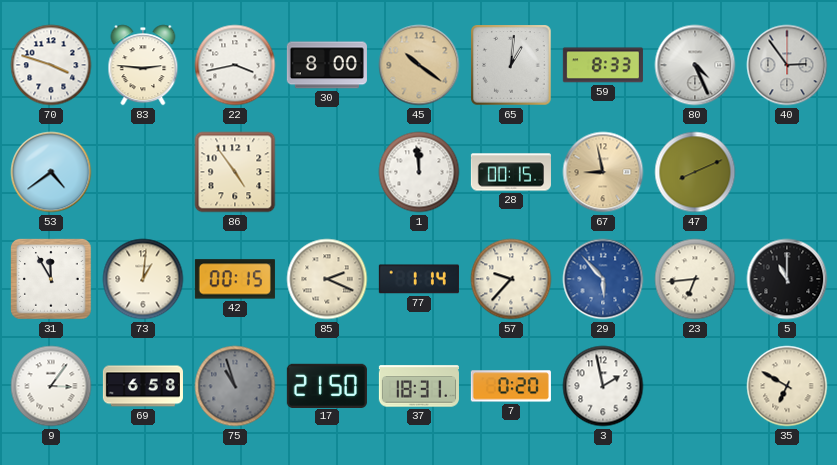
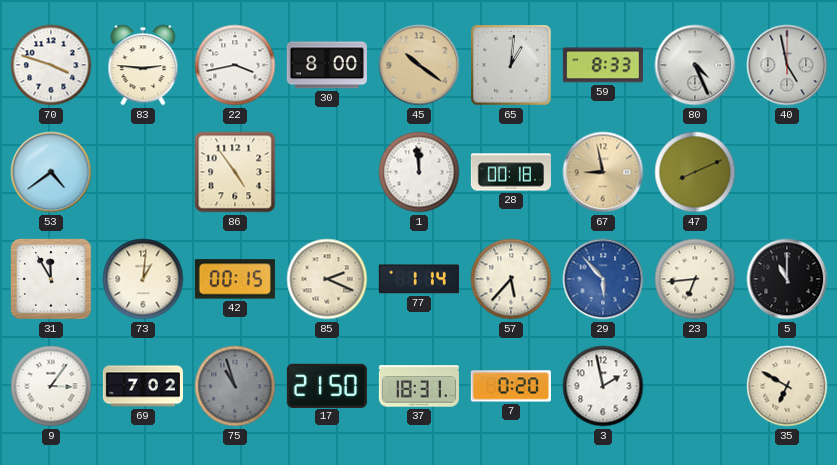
40: 2:54 -> 4:58 (787, 65)
28: 00:15 -> 00:18 (511, 172)
57: 9:37 -> 5:37 (511, 279)
69: 6:58 -> 7:02 (143, 386)
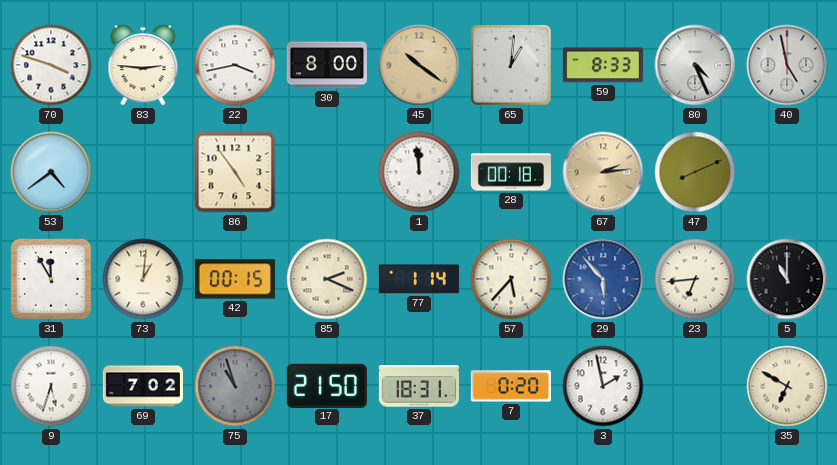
67: 8:58 -> 2:14 (603, 172)
9: 3:06 -> 5:33 (51, 386)
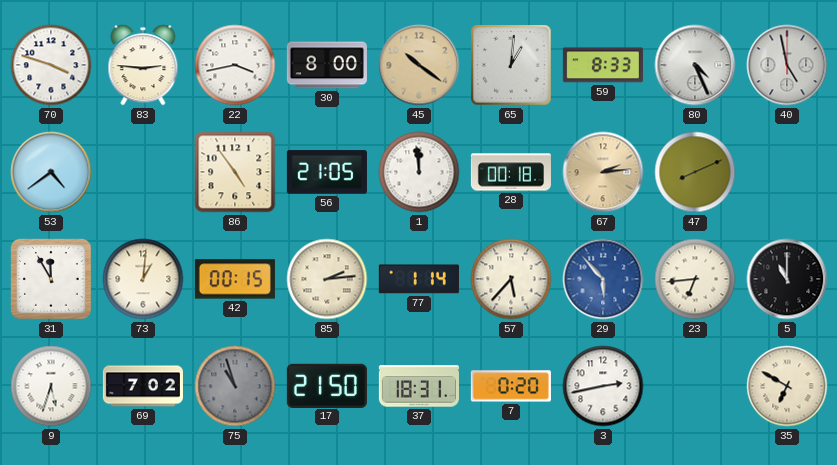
56: none -> 21:05 (327, 172)
85: 2:19 -> 2:14 (327, 279)
3: 1:58 -> 2:43 (603, 386)
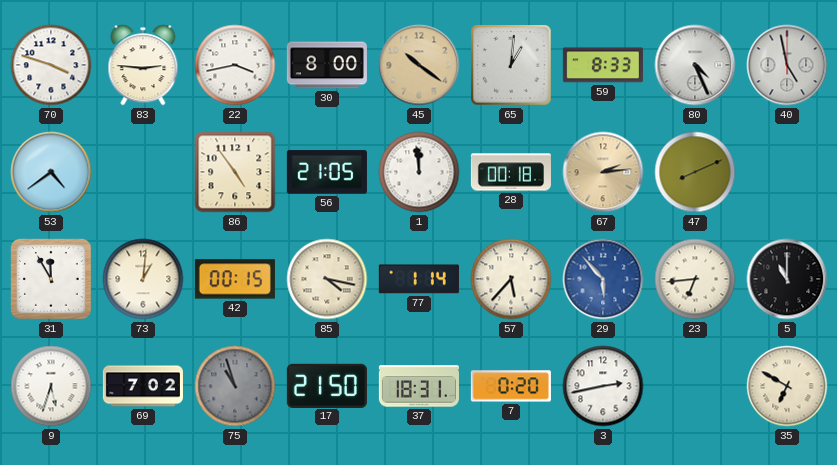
85: 2:14 -> 4:17 (327, 279)
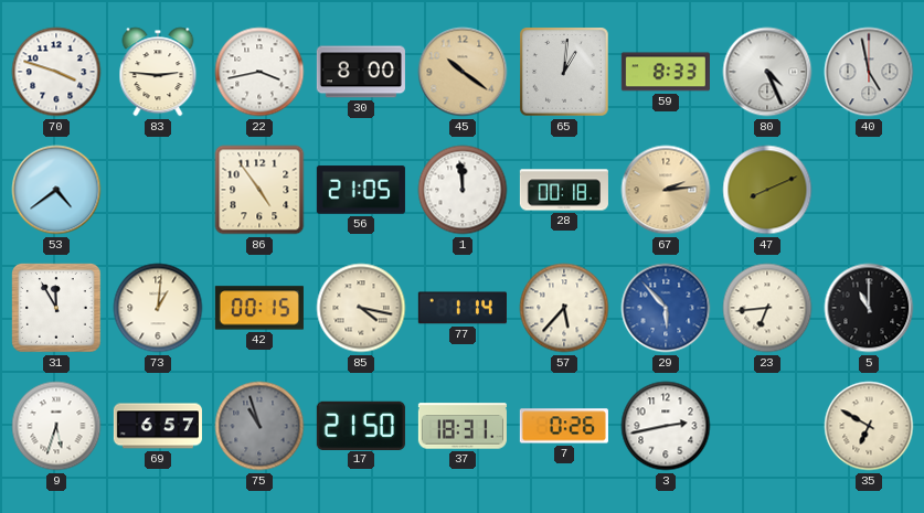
69: 7:02 -> 6:57 (158, 426)
7: 0:20 -> 0:26 (564, 426)
